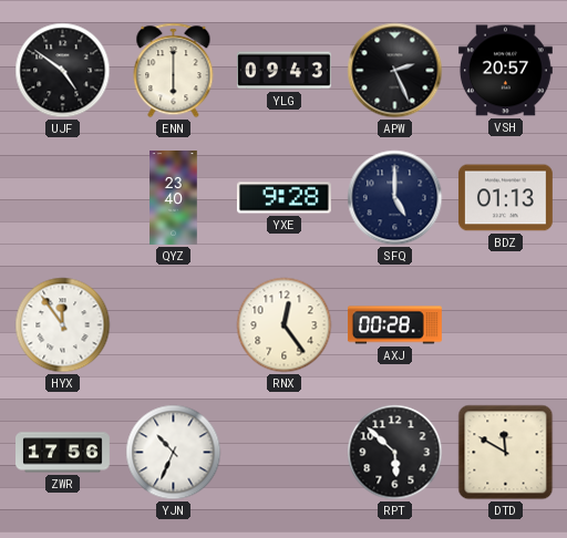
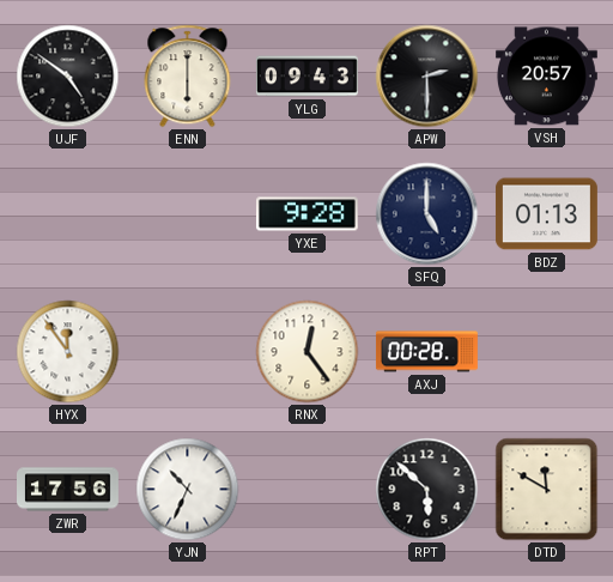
APW: 2:26 -> 2:30 (427, 77)
QYZ: 23:40 -> none (174, 198)
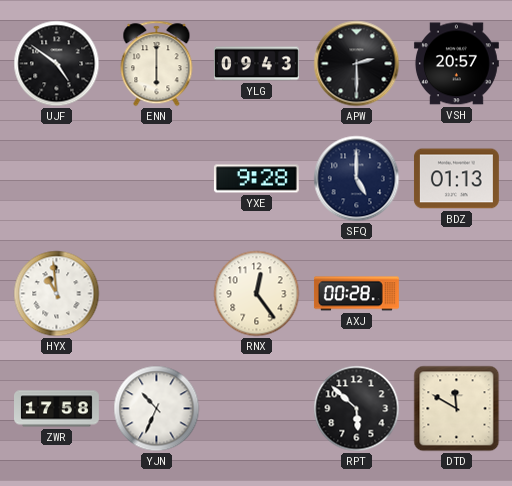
HYX: 11:54 -> 10:59 (57, 294)
ZWR: 17:56 -> 17:58 (57, 409)
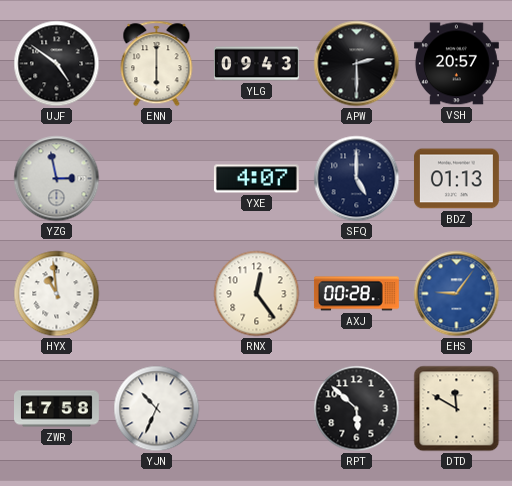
YZG: none -> 2:58 (57, 179)
YXE: 9:28 -> 4:07 (256, 179)
EHS: none -> 9:06 (457, 294)
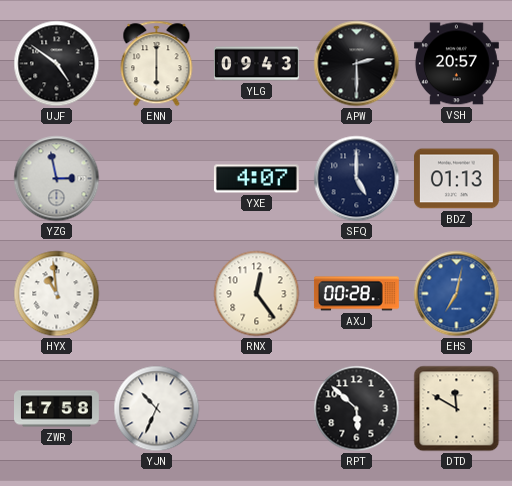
EHS: 9:06 -> 7:02 (457, 294)
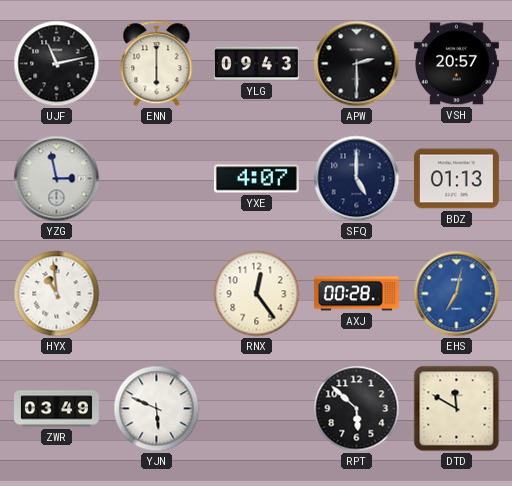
UJF: 4:51 -> 11:13 (57, 64)
ZWR: 17:58 -> 03:49 (57, 409)
YJN: 10:34 -> 5:49 (157, 409)
